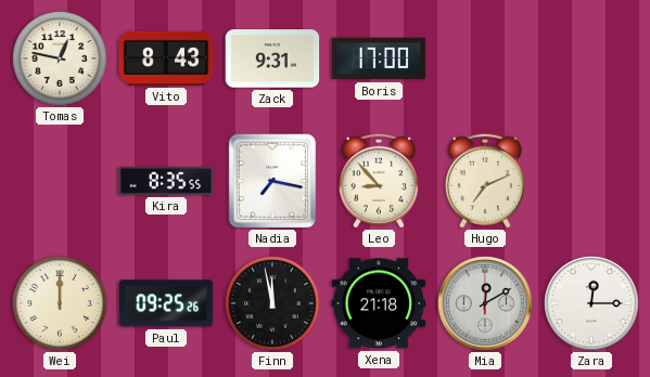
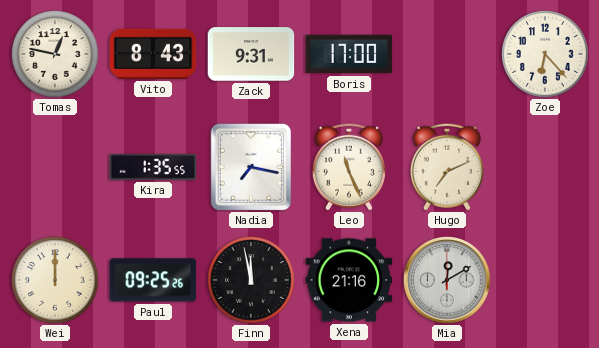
Zoe: none -> 6:23 (545, 54)
Kira: 8:35 -> 1:35 (153, 167)
Leo: 8:53 -> 11:26 (349, 167)
Xena: 21:18 -> 21:16 (349, 280)
Zara: 12:15 -> none (591, 303)
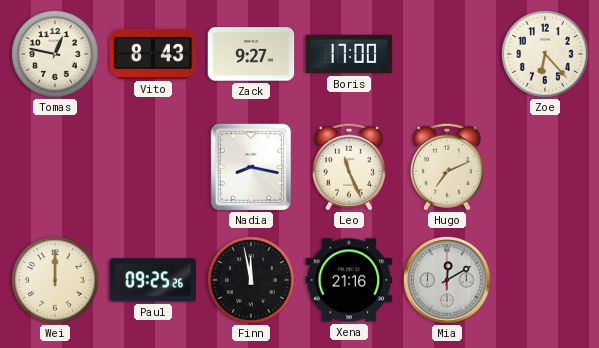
Zack: 9:31 -> 9:27 (251, 54)
Kira: 1:35 -> none (153, 167)
Nadia: 7:17 -> 8:17 (251, 167)
